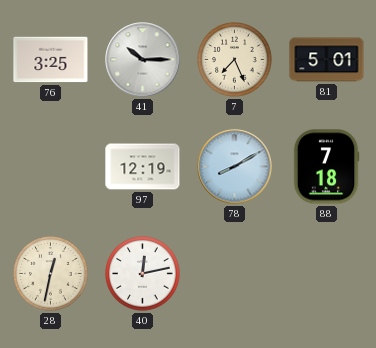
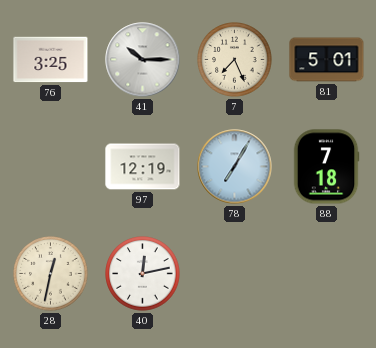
78: 8:10 -> 7:05 (235, 167)
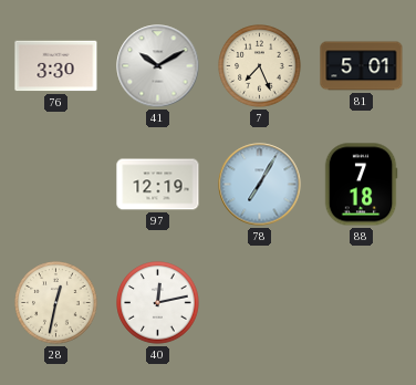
76: 3:25 -> 3:30 (56, 66)
41: 10:15 -> 10:10 (158, 66)
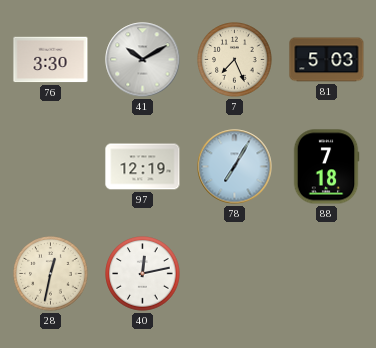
81: 5:01 -> 5:03 (327, 60)
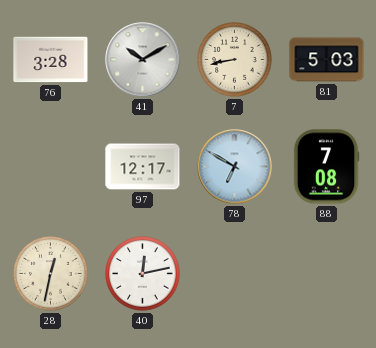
76: 3:30 -> 3:28 (51, 60)
7: 7:26 -> 8:43 (235, 60)
97: 12:19 -> 12:17 (143, 167)
78: 7:05 -> 6:50 (235, 167)
88: 7:18 -> 7:08 (326, 167)
